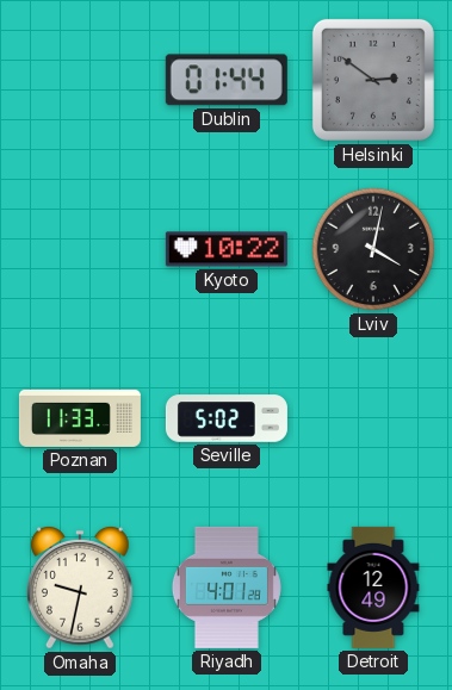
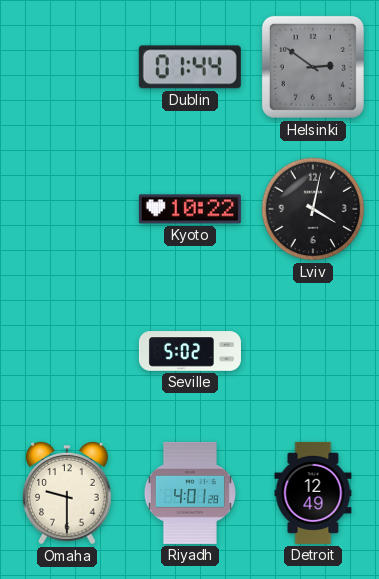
Poznan: 11:33 -> none (80, 418)
Omaha: 9:32 -> 9:30 (67, 494)
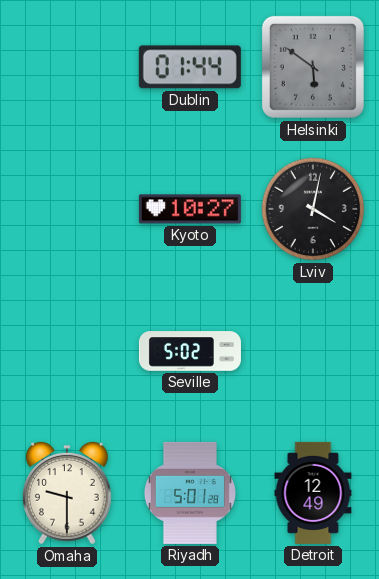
Helsinki: 2:51 -> 5:51 (313, 67)
Kyoto: 10:22 -> 10:27 (190, 209)
Riyadh: 4:01 -> 5:01 (190, 493)
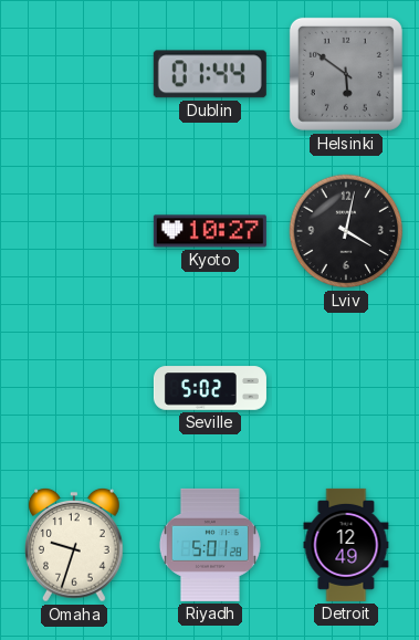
Omaha: 9:30 -> 9:33 (74, 546)
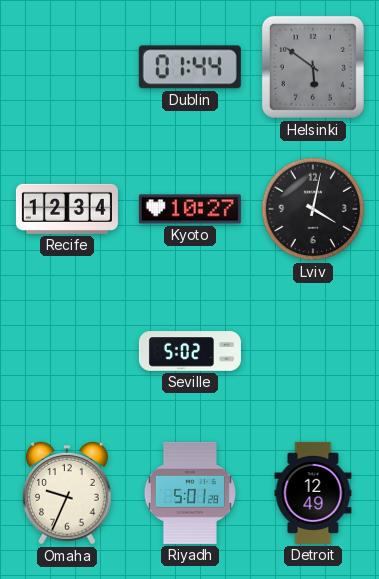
Recife: none -> 12:34 (67, 209)
Omaha: 9:33 -> 9:34 (67, 494)
